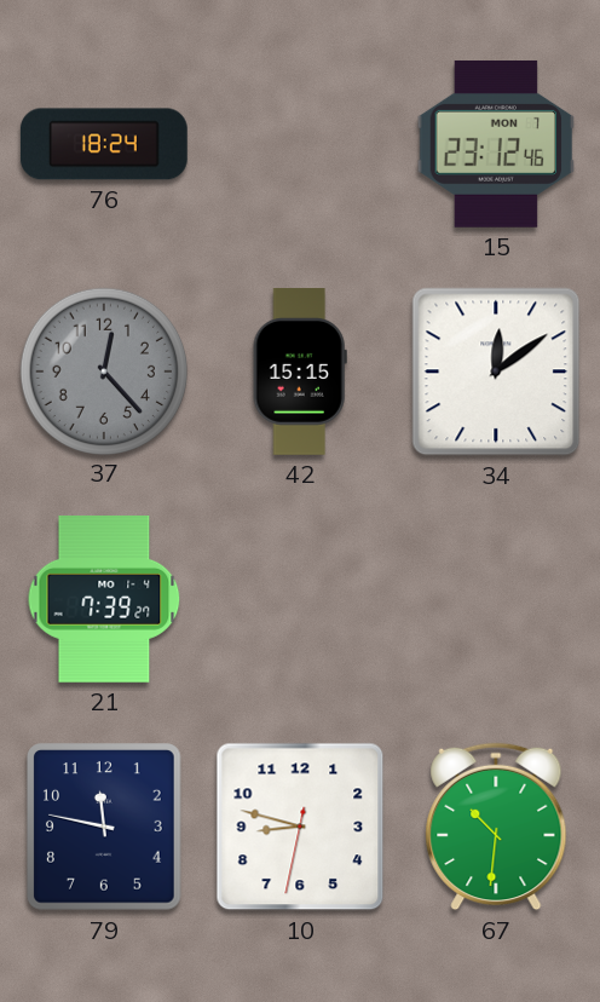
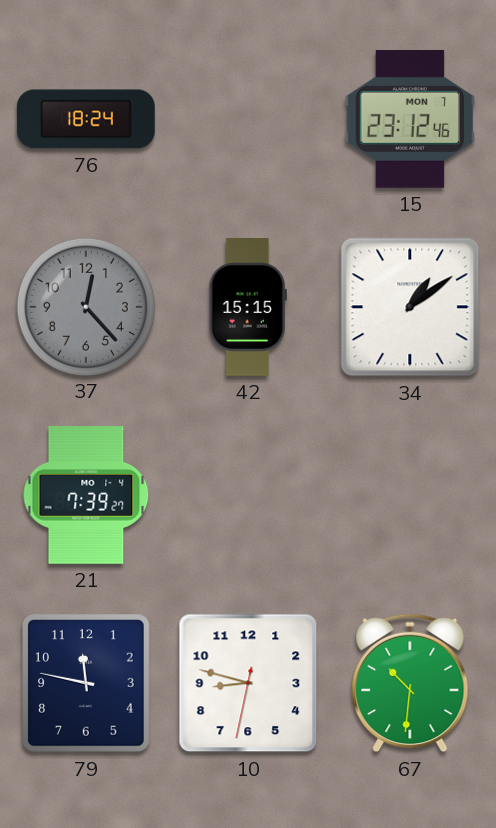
34: 12:09 -> 1:09 (410, 307)
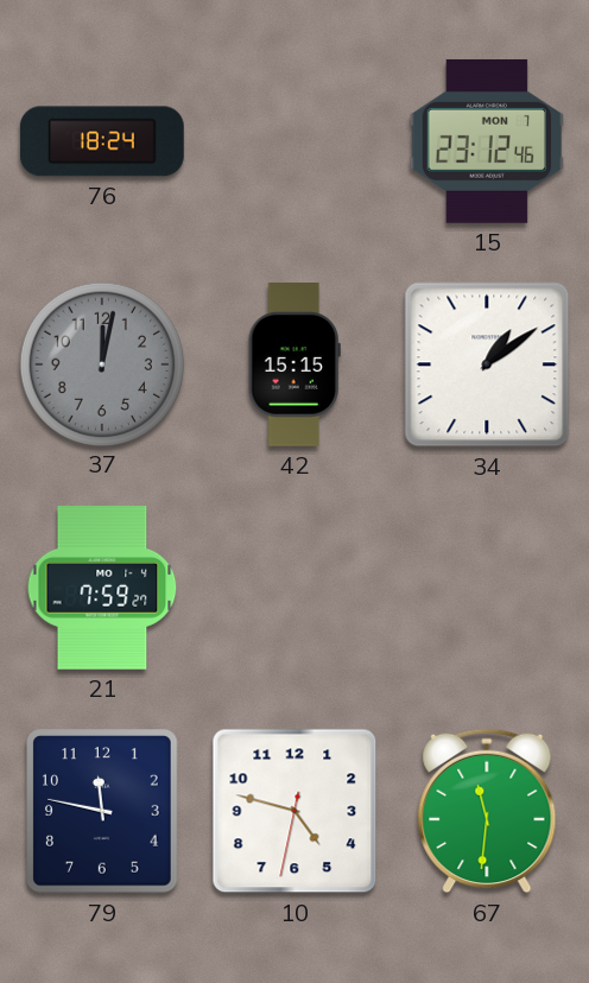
37: 12:23 -> 12:02 (101, 363)
21: 7:39 -> 7:59 (102, 589)
10: 8:47 -> 4:47 (294, 811)
67: 10:31 -> 11:31 (487, 811)
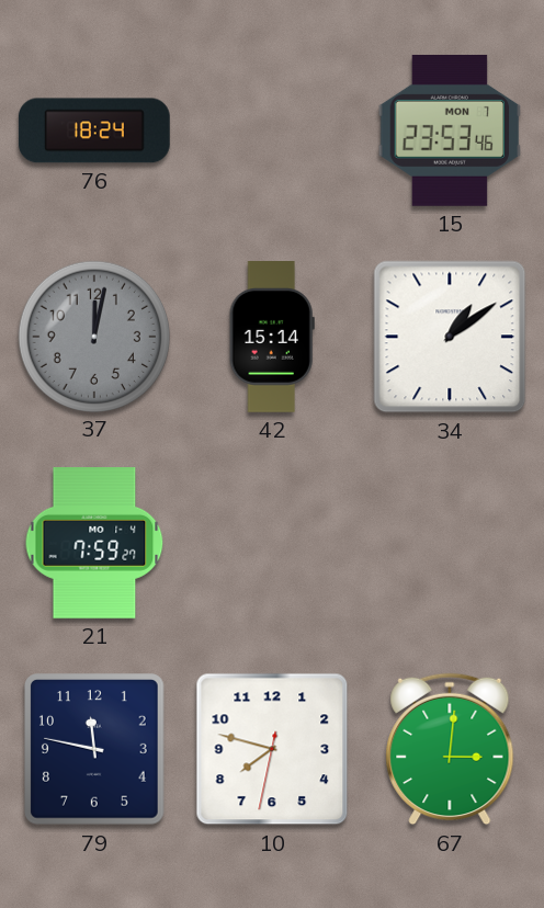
15: 23:12 -> 23:53 (450, 130)
42: 15:15 -> 15:14 (272, 338)
10: 4:47 -> 7:47 (272, 749)
67: 11:31 -> 3:01 (450, 749)
